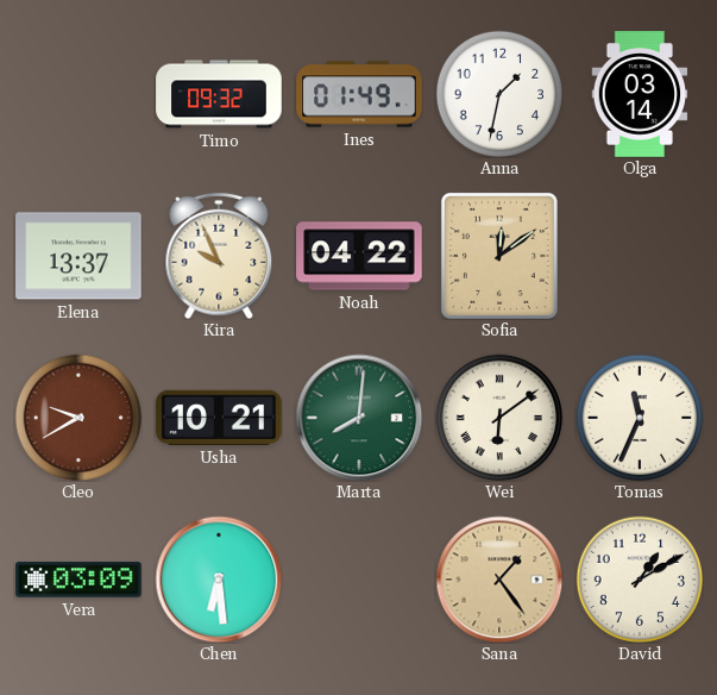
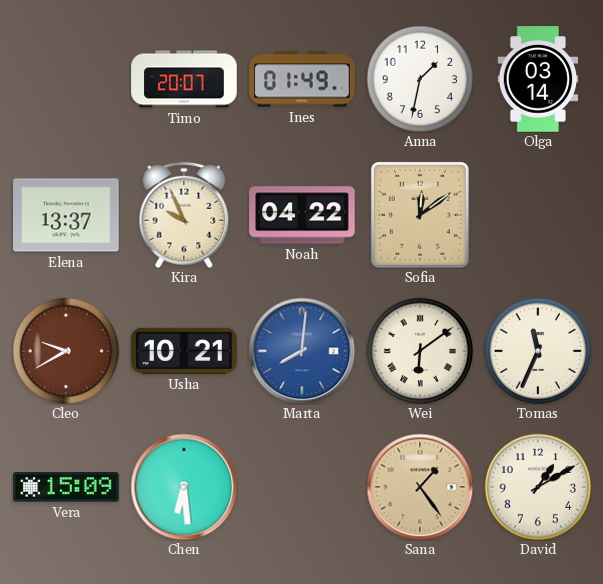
Timo: 09:32 -> 20:07 (184, 79)
Marta dial: green -> blue (302, 351)
Vera: 03:09 -> 15:09 (66, 487)
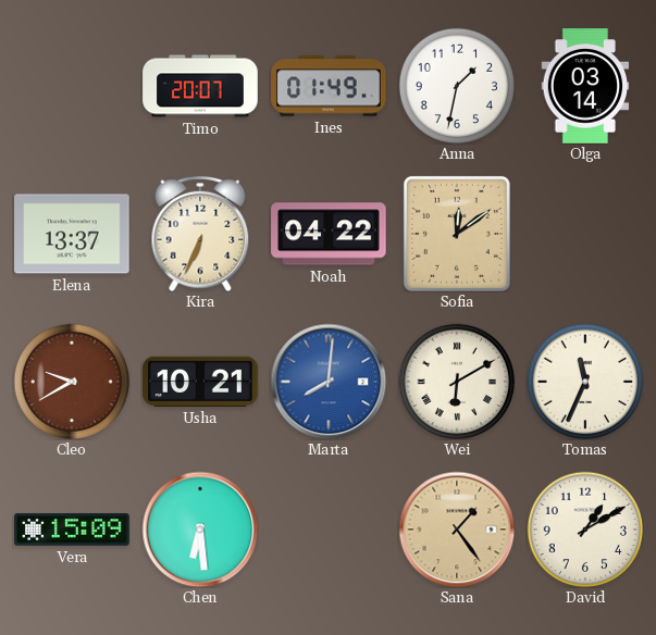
Kira: 9:56 -> 6:34 (200, 234)
Wei: 6:09 -> 6:10 (456, 381)
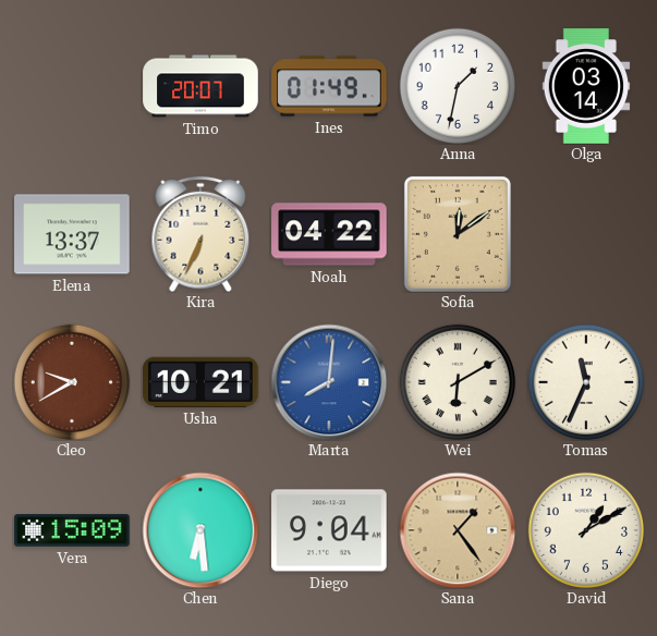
Diego: none -> 9:04 (329, 530)
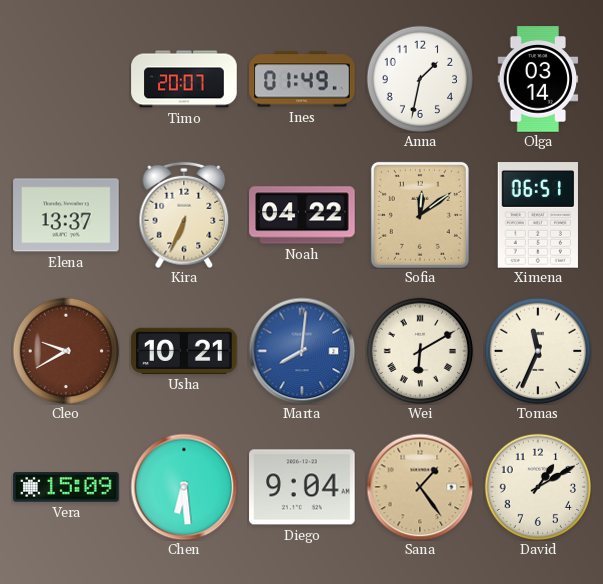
Ximena: none -> 06:51 (538, 215)
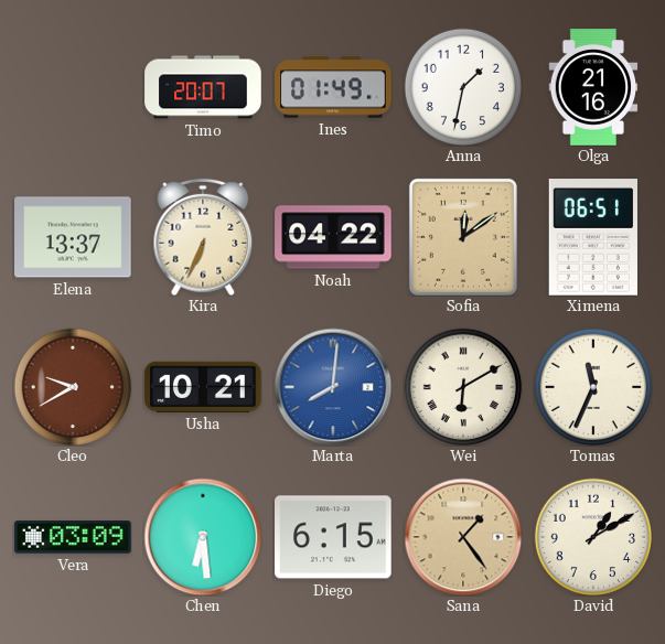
Olga: 03:14 -> 21:16 (593, 87)
Vera: 15:09 -> 03:09 (73, 537)
Diego: 9:04 -> 6:15 (333, 537)
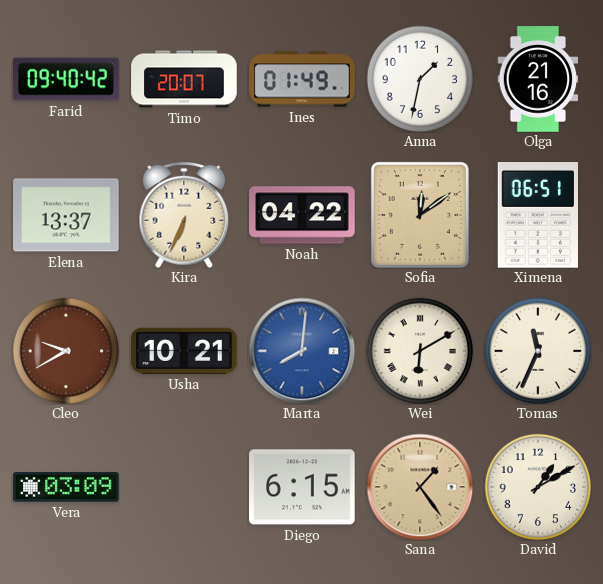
Farid: none -> 09:40 (66, 79)
Chen: 6:29 -> none (203, 537)
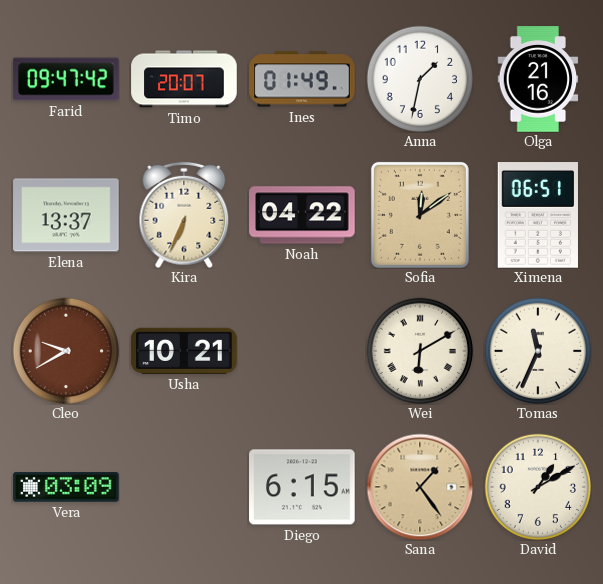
Farid: 09:40 -> 09:47 (66, 79)
Marta: 8:01 -> none (302, 351)
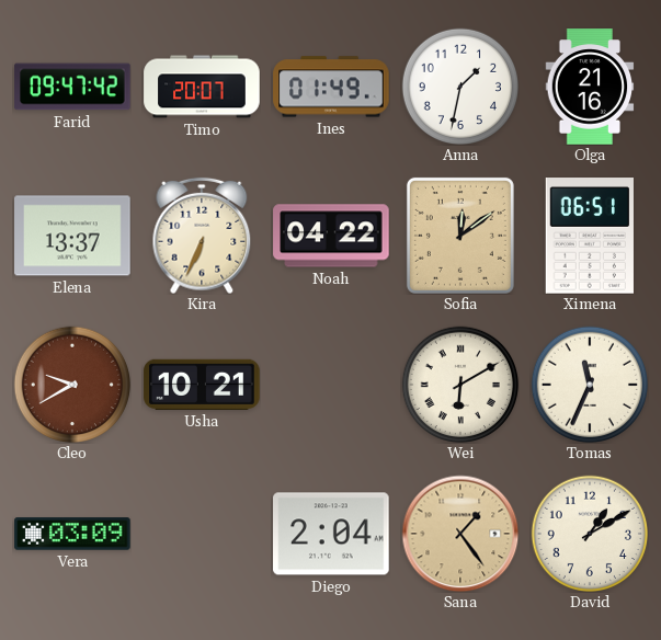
Diego: 6:15 -> 2:04 (331, 534)
